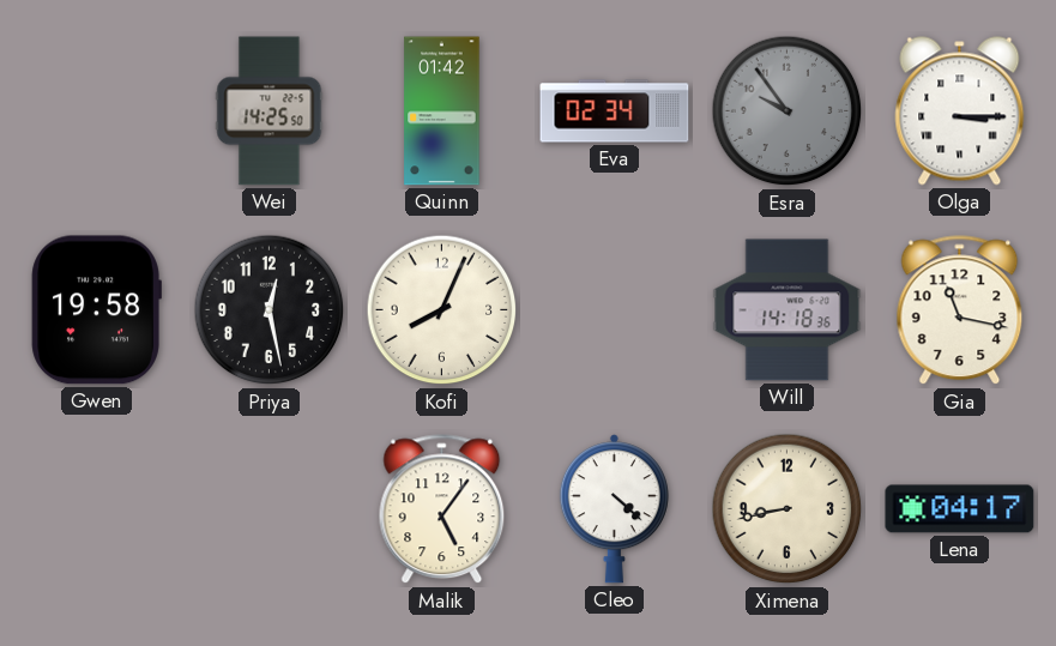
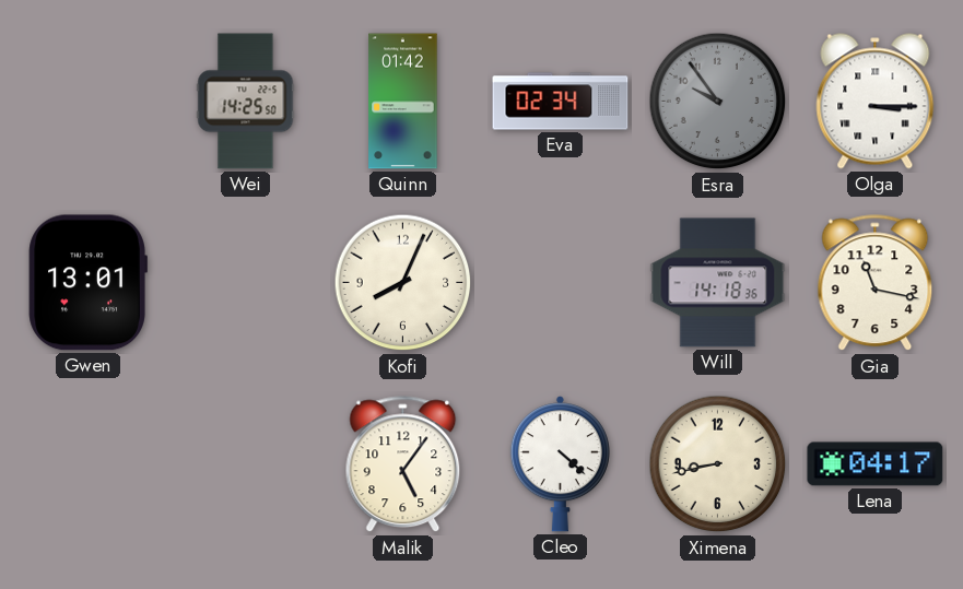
Gwen: 19:58 -> 13:01 (87, 283)
Priya: 12:28 -> none (270, 310)
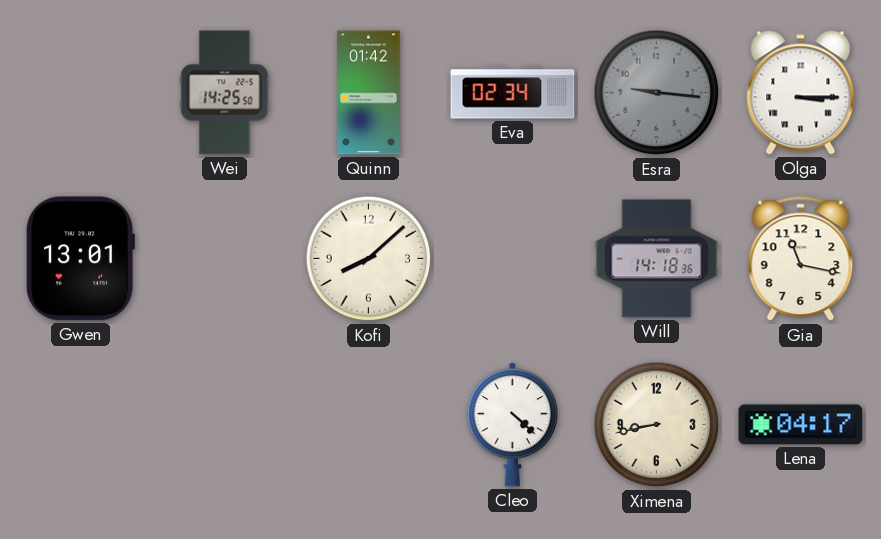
Esra: 9:54 -> 9:16 (657, 93)
Kofi: 8:04 -> 8:08 (369, 259)
Malik: 5:06 -> none (403, 464)
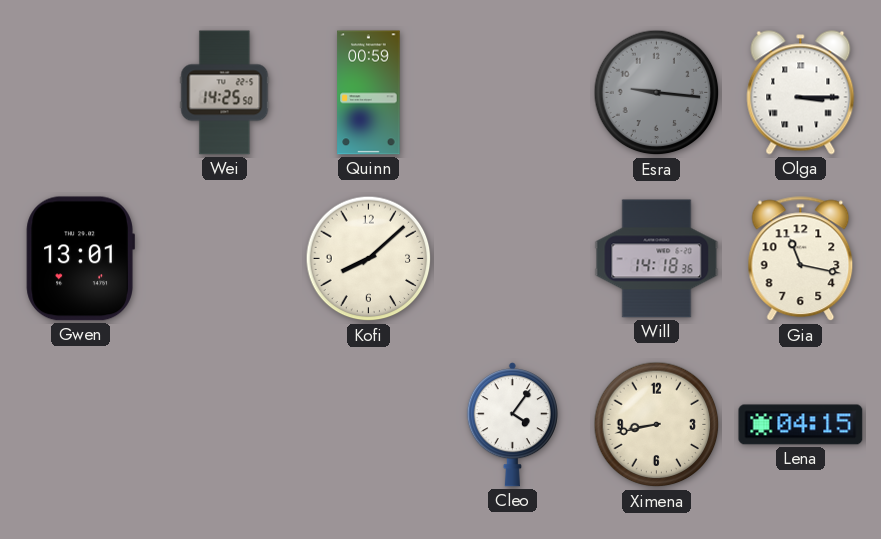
Quinn: 01:42 -> 00:59 (369, 93)
Eva: 02:34 -> none (513, 93)
Cleo: 4:22 -> 4:06 (512, 425)
Lena: 04:17 -> 04:15 (801, 425)
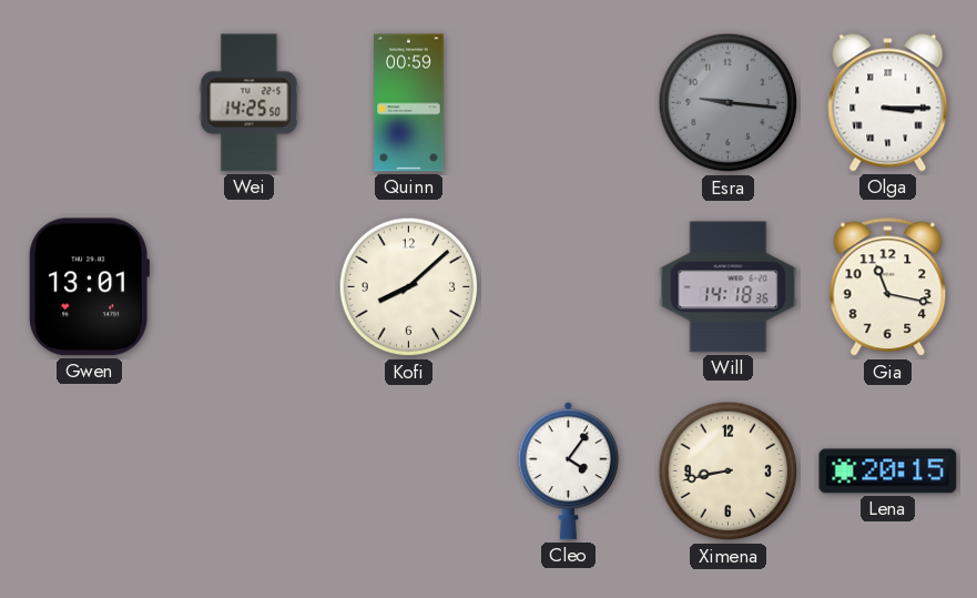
Lena: 04:15 -> 20:15 (888, 472)
